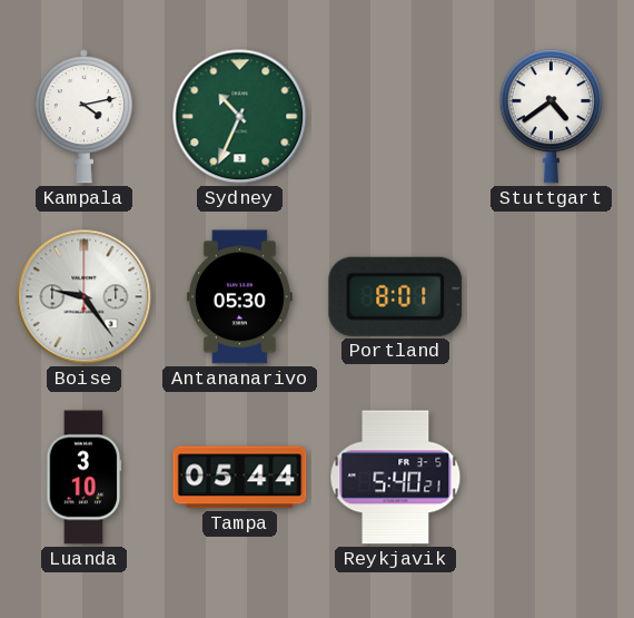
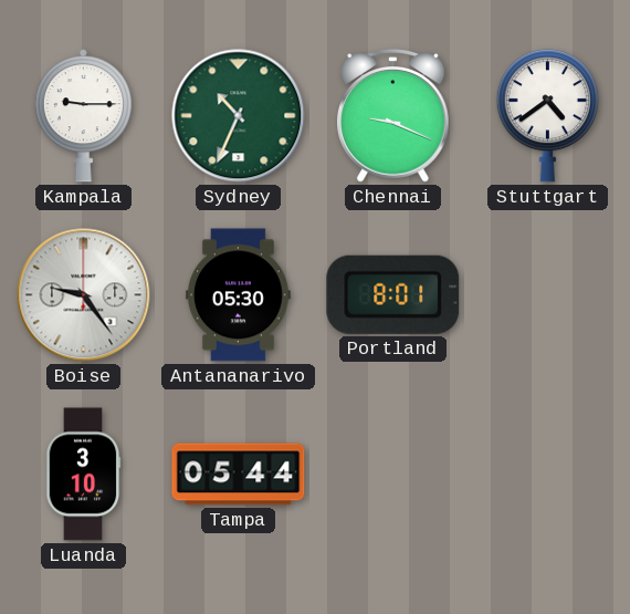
Kampala: 4:13 -> 9:15 (83, 116)
Chennai: none -> 9:19 (393, 116)
Reykjavik: 5:40 -> none (396, 478)
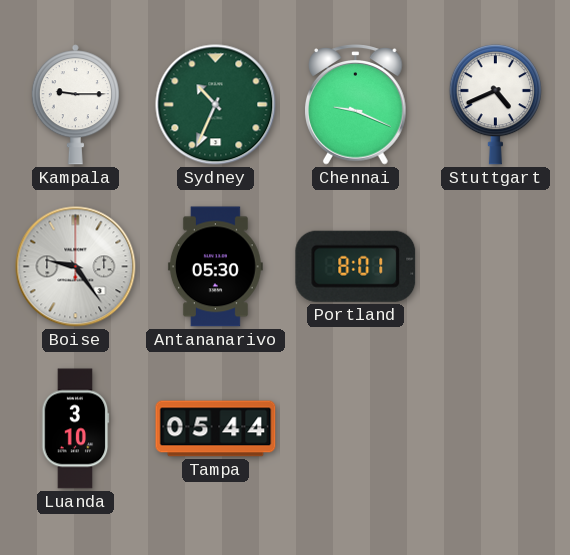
Stuttgart: 4:39 -> 4:41 (495, 105)
